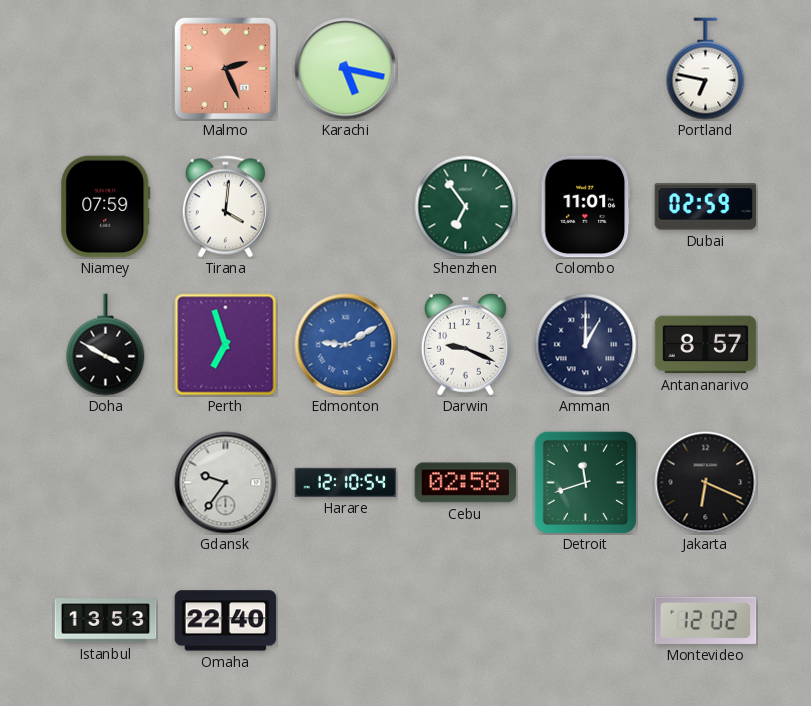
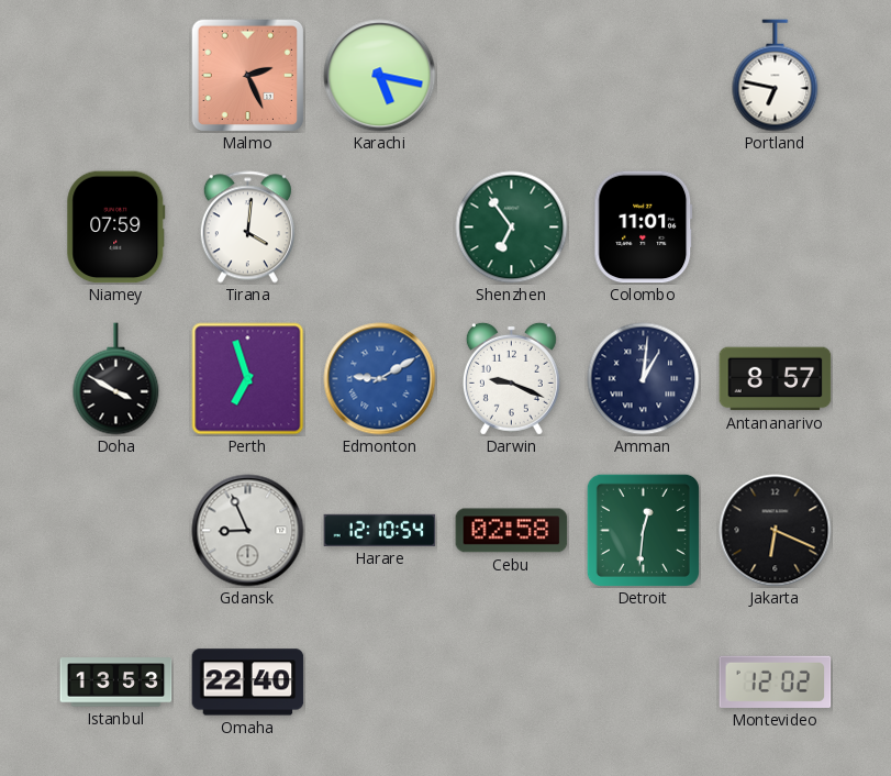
Dubai: 02:59 -> none (706, 207)
Amman: 1:00 -> 1:01 (644, 379)
Gdansk: 9:36 -> 8:56 (248, 531)
Detroit: 11:42 -> 12:31 (643, 530)
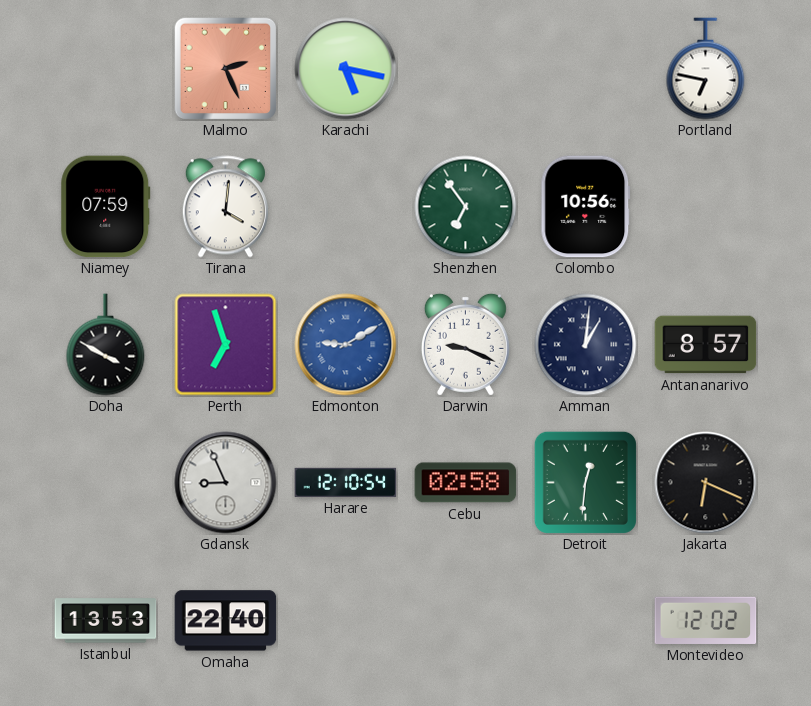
Colombo: 11:01 -> 10:56 (586, 207)
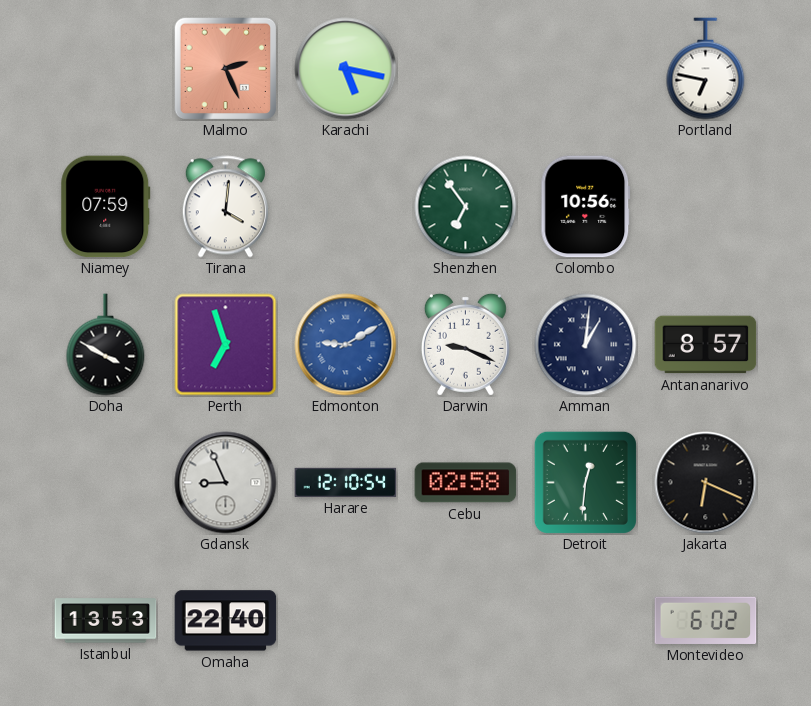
Montevideo: 12:02 -> 6:02 (706, 620)
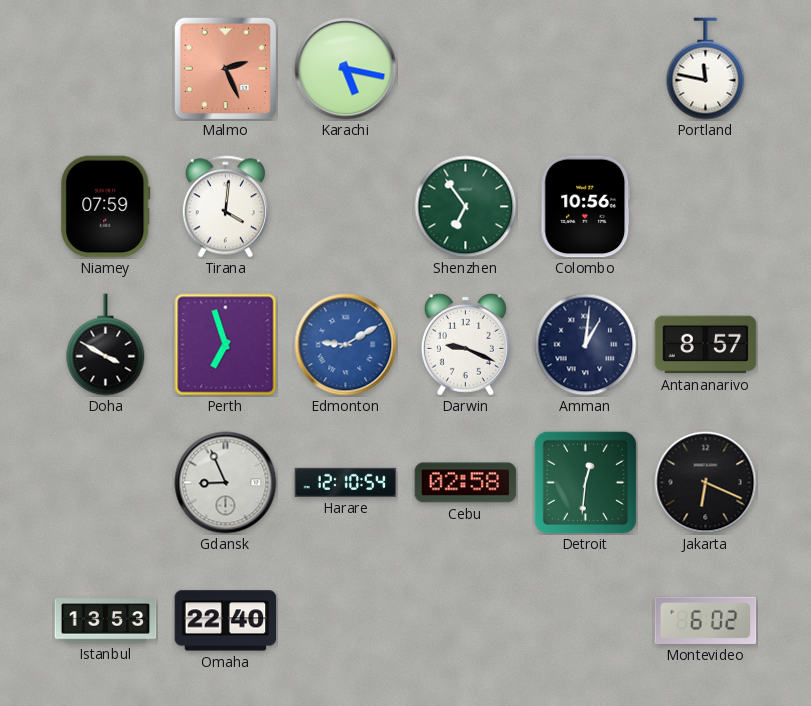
Portland: 6:47 -> 11:47 (706, 69)
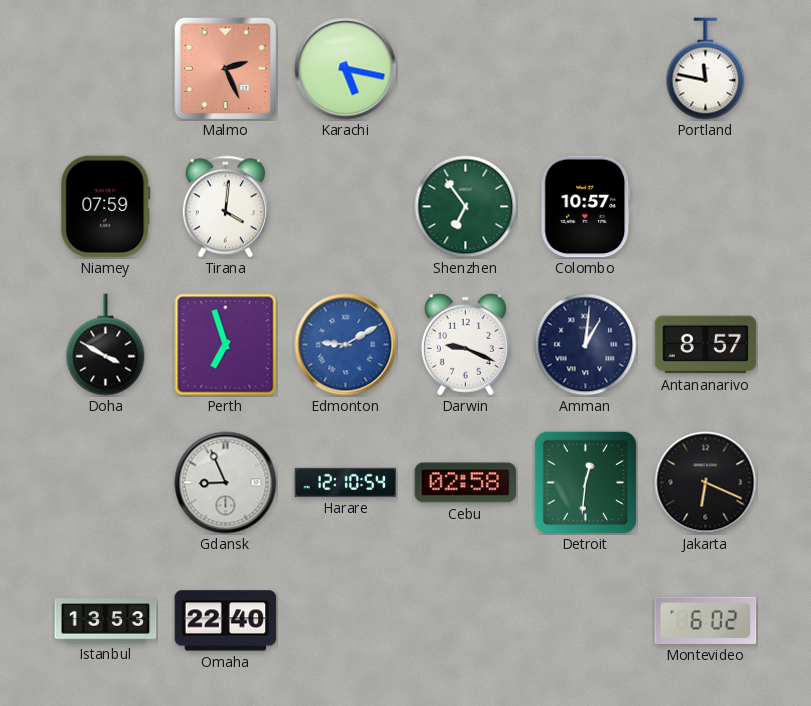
Colombo: 10:56 -> 10:57 (586, 207)
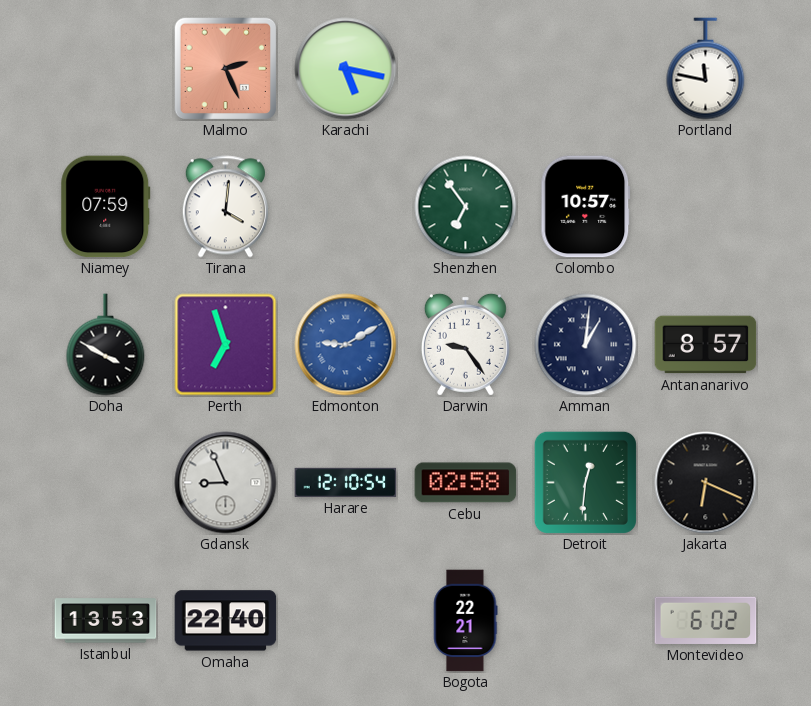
Darwin: 9:19 -> 9:24 (465, 344)
Bogota: none -> 22:21 (465, 621)
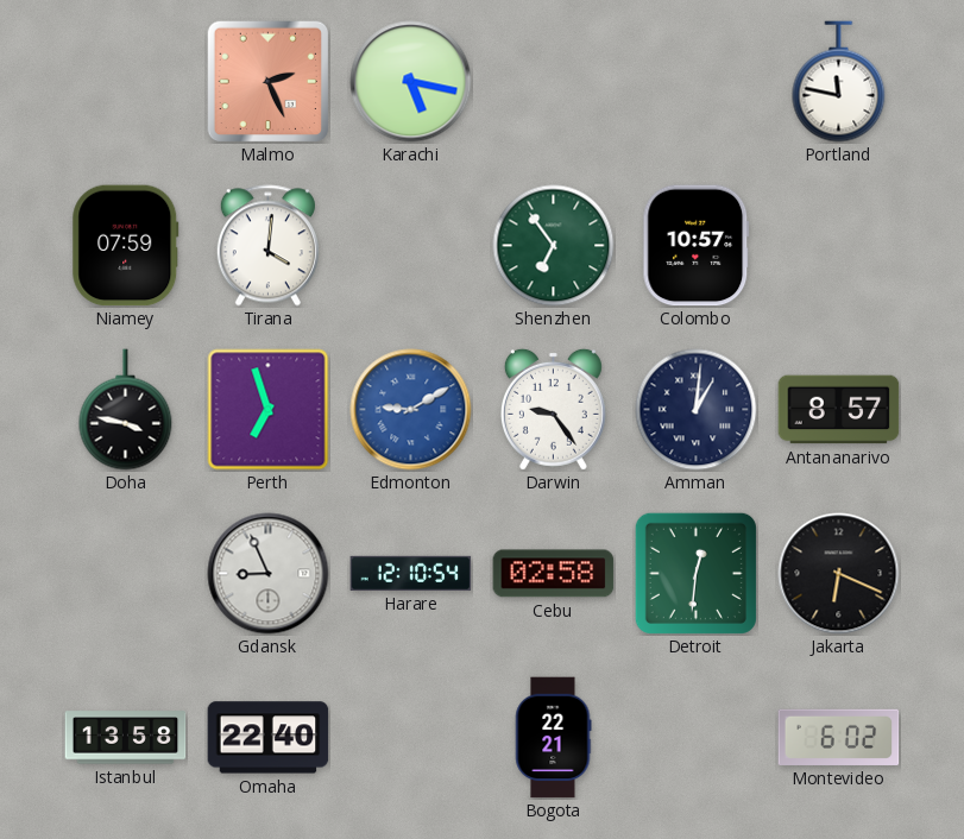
Doha: 3:50 -> 3:47 (126, 410)
Istanbul: 13:53 -> 13:58 (126, 738)
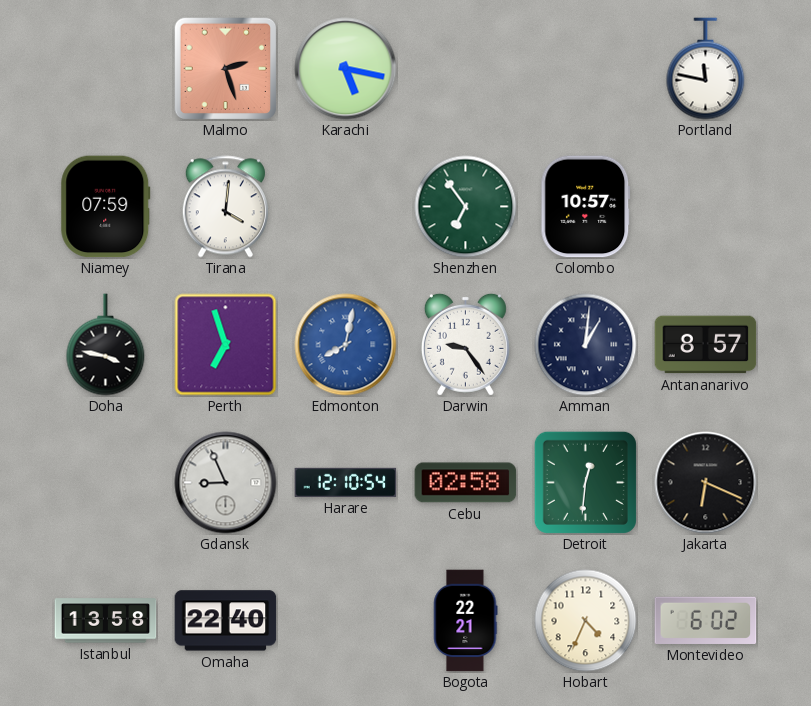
Malmo: 2:26 -> 2:27 (225, 68)
Edmonton: 9:10 -> 8:02 (346, 345)
Hobart: none -> 4:34 (586, 621)
